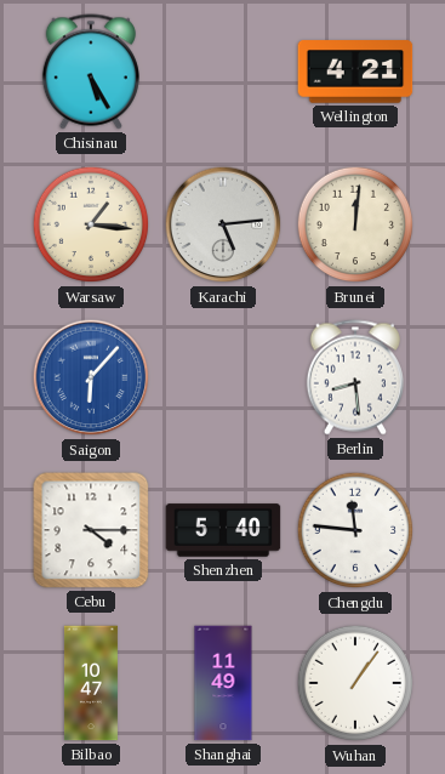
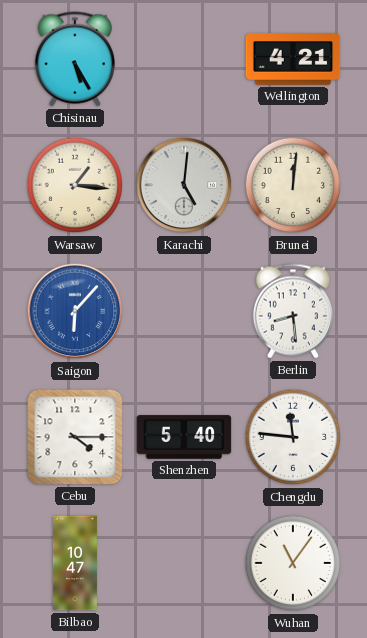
Karachi: 5:14 -> 5:01 (184, 185)
Shanghai: 11:49 -> none (223, 683)
Wuhan: 1:06 -> 11:06 (293, 563)
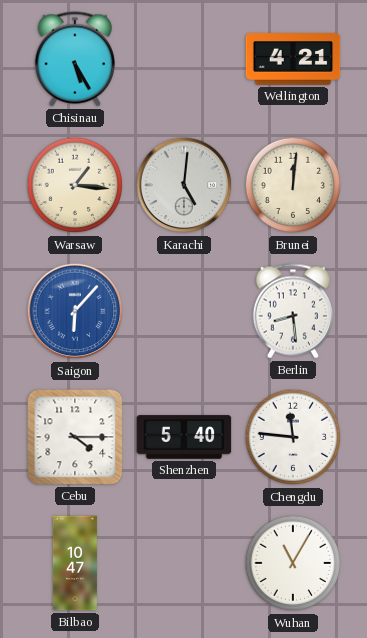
Wuhan: 11:06 -> 11:05 (293, 563)
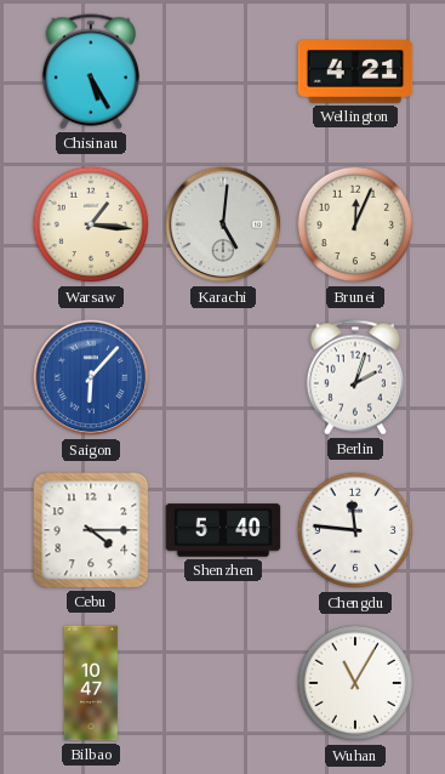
Brunei: 12:01 -> 12:04 (355, 224)
Berlin: 8:29 -> 2:03 (355, 377)
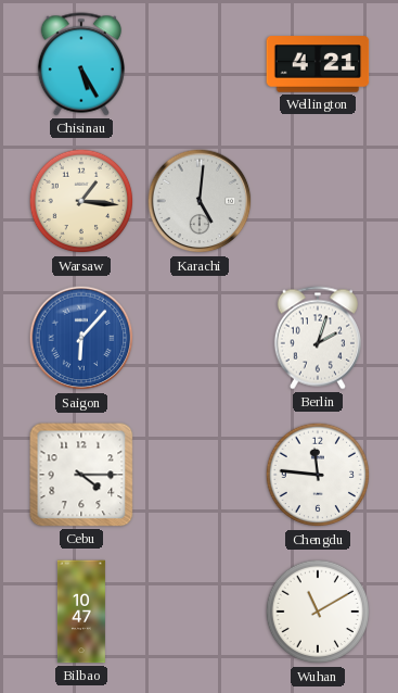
Brunei: 12:04 -> none (355, 224)
Shenzhen: 5:40 -> none (223, 530)
Wuhan: 11:05 -> 11:10 (318, 612)
